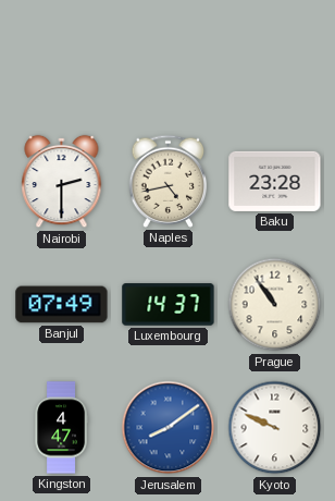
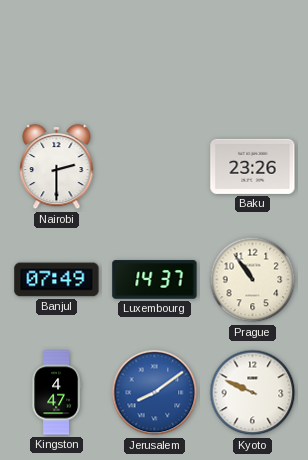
Naples: 4:43 -> none (169, 181)
Baku: 23:28 -> 23:26 (253, 166)
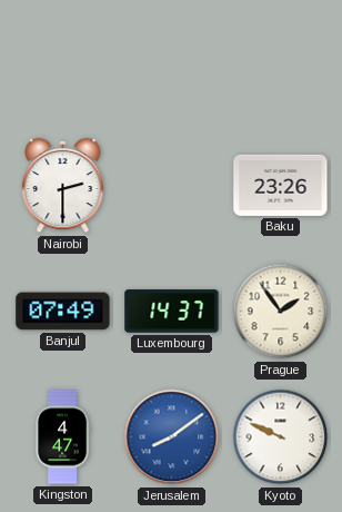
Prague: 10:54 -> 1:54 (281, 312)
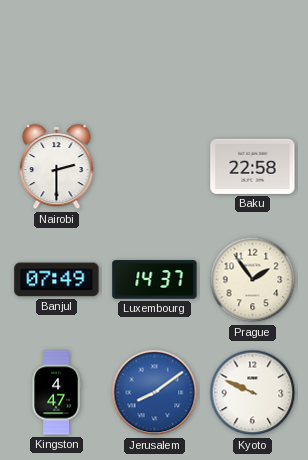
Baku: 23:26 -> 22:58 (253, 166)
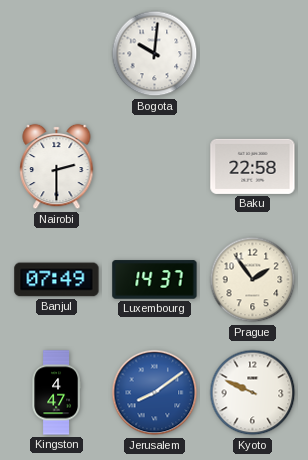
Bogota: none -> 10:01 (155, 54)
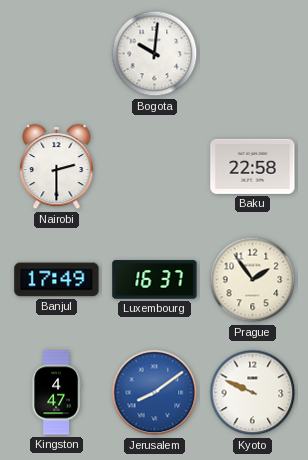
Banjul: 07:49 -> 17:49 (57, 280)
Luxembourg: 14:37 -> 16:37 (155, 280)
